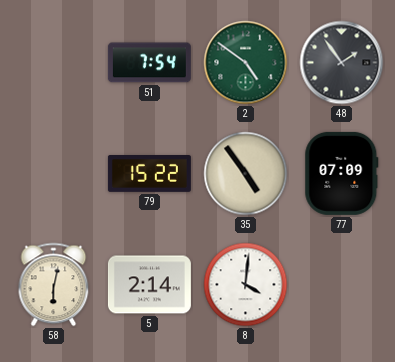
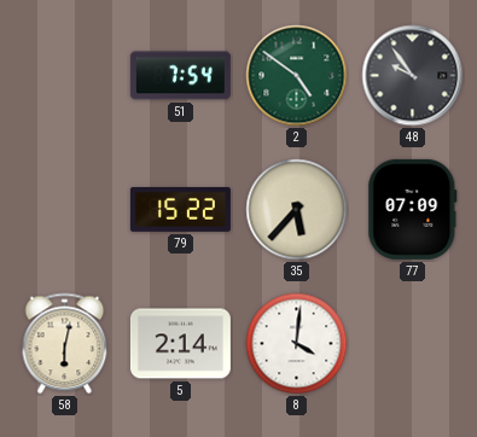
48: 1:54 -> 9:54 (413, 76)
35: 4:54 -> 5:37 (297, 210)
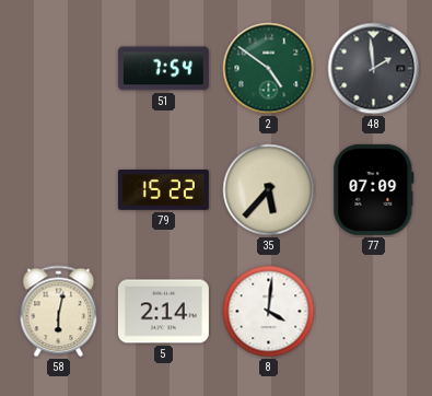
48: 9:54 -> 1:59 (374, 69)
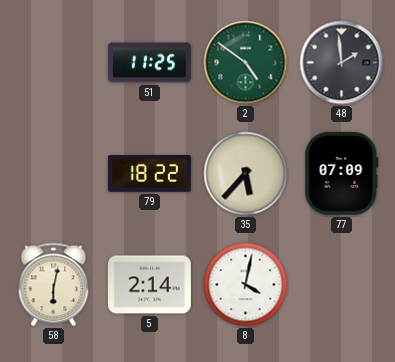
51: 7:54 -> 11:25 (149, 63)
79: 15:22 -> 18:22 (149, 174)
8: 4:01 -> 4:02 (246, 285)
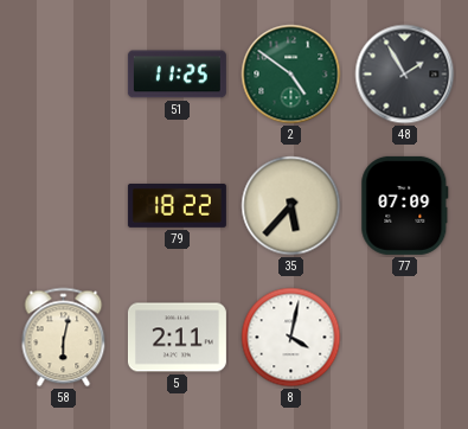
48: 1:59 -> 1:55 (405, 75)
5: 2:14 -> 2:11 (177, 338)
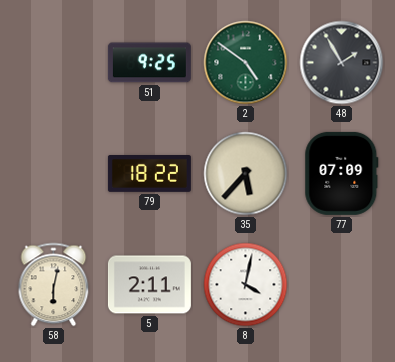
51: 11:25 -> 9:25 (149, 63)
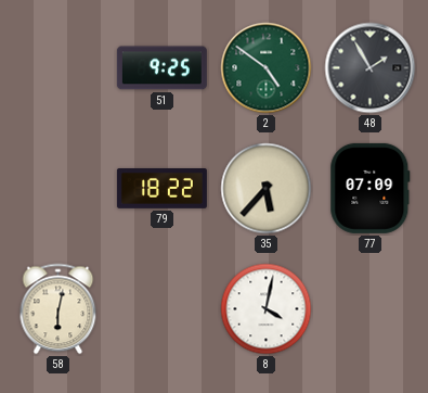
5: 2:11 -> none (149, 285)
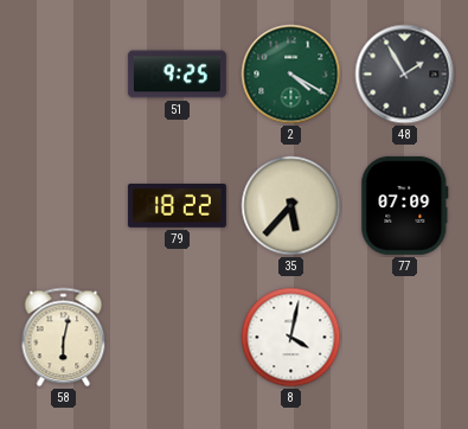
2: 4:51 -> 4:20 (291, 75)
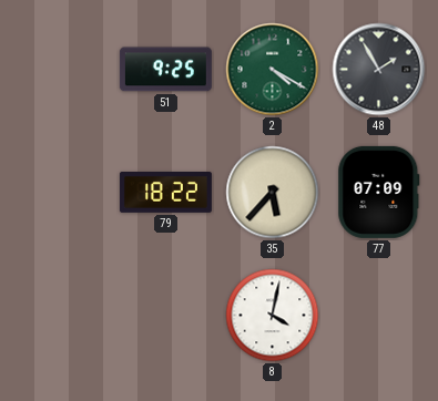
58: 6:02 -> none (64, 338)
